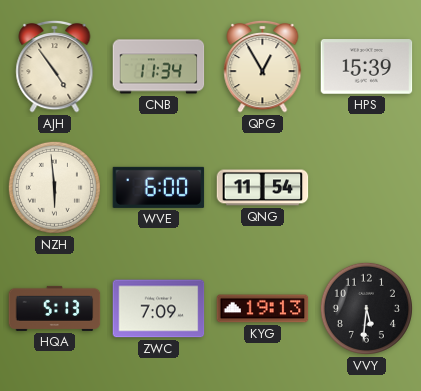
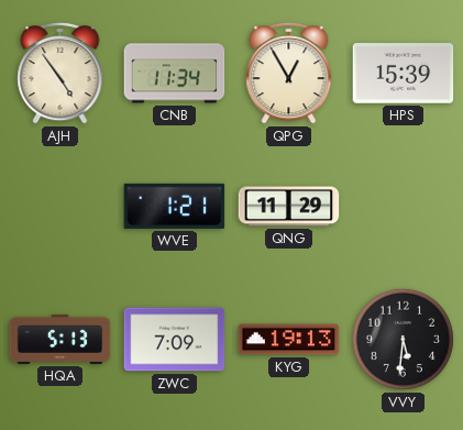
NZH: 5:59 -> none (54, 187)
WVE: 6:00 -> 1:21 (175, 206)
QNG: 11:54 -> 11:29 (289, 207)
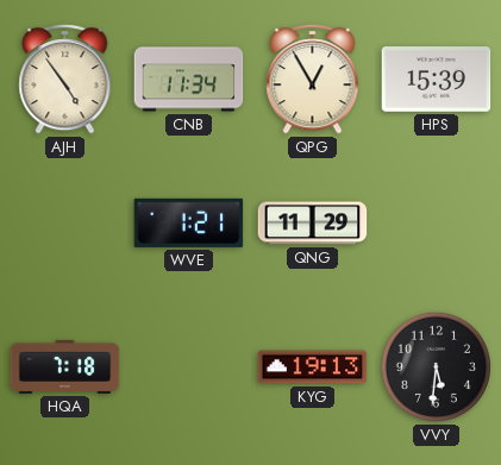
HQA: 5:13 -> 7:18 (65, 366)
ZWC: 7:09 -> none (175, 340)
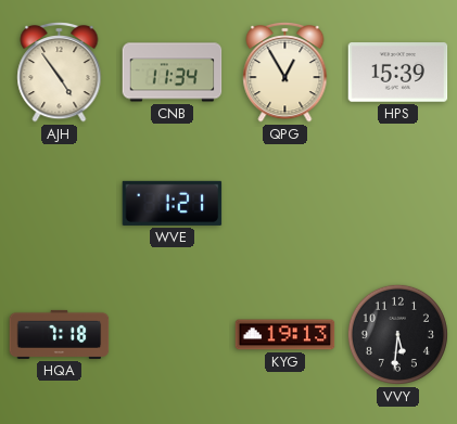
QNG: 11:29 -> none (313, 224)
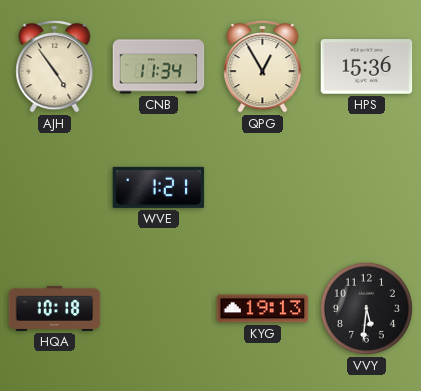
HPS: 15:39 -> 15:36 (367, 67)
HQA: 7:18 -> 10:18 (55, 308)
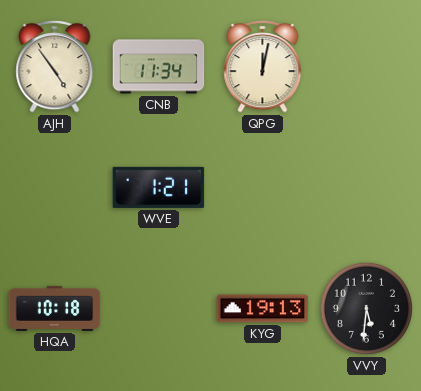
QPG: 12:55 -> 12:02 (263, 66)
HPS: 15:36 -> none (367, 67)
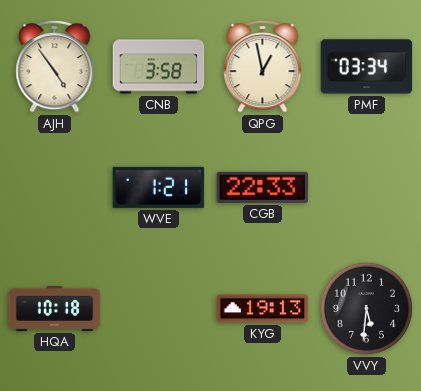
CNB: 11:34 -> 3:58 (159, 67)
QPG: 12:02 -> 12:58 (263, 66)
PMF: none -> 03:34 (367, 67)
CGB: none -> 22:33 (263, 187)
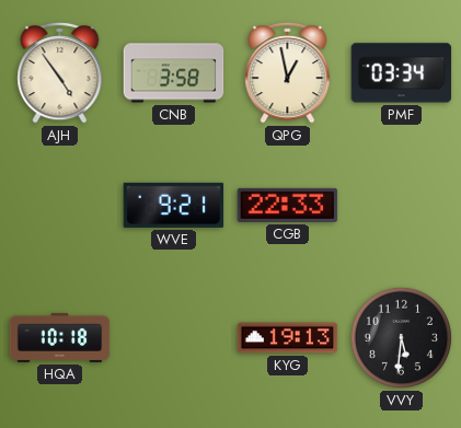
WVE: 1:21 -> 9:21 (174, 205)
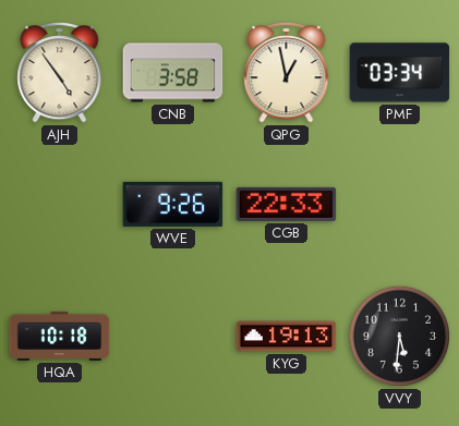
WVE: 9:21 -> 9:26 (173, 204)
